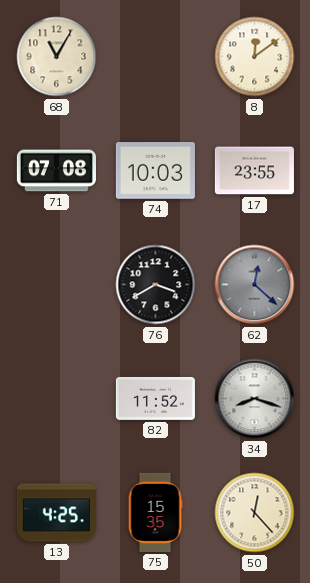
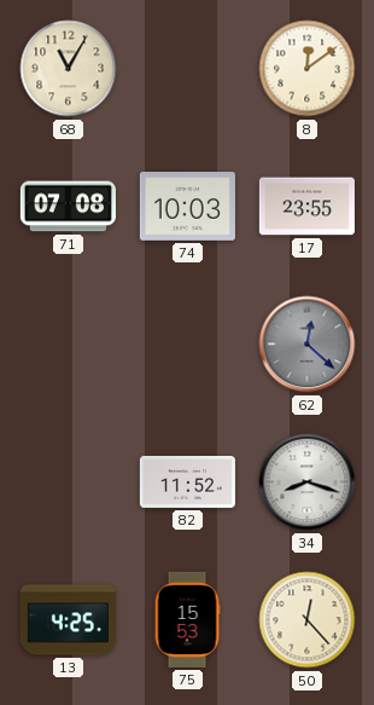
76: 3:40 -> none (156, 285)
75: 15:35 -> 15:53 (187, 619)
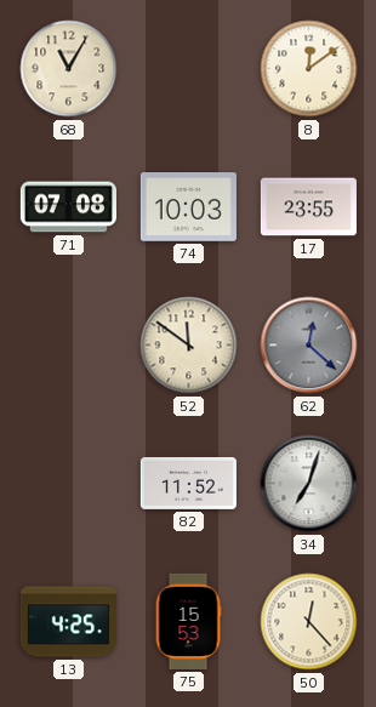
52: none -> 11:51 (189, 346)
34: 8:18 -> 7:03 (309, 484)
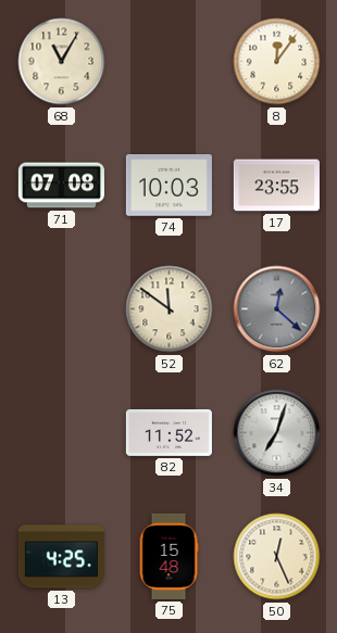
8: 12:09 -> 12:06 (277, 62)
75: 15:53 -> 15:48 (168, 556)
50: 12:23 -> 12:26 (277, 557)
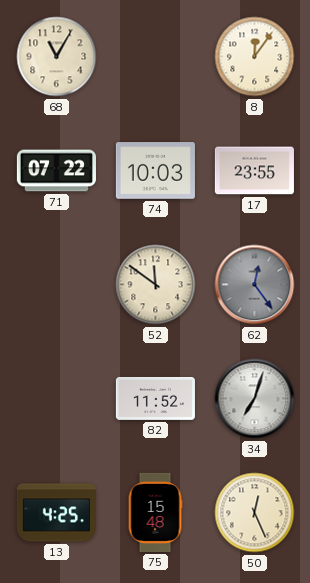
71: 07:08 -> 07:22 (56, 171)
62: 12:22 -> 12:24 (255, 285)
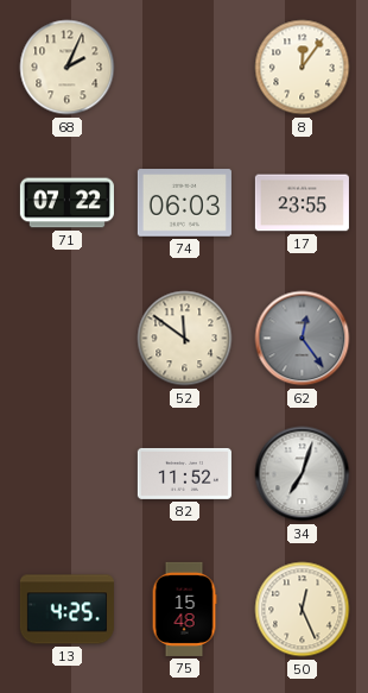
68: 11:05 -> 2:04 (68, 68)
74: 10:03 -> 06:03 (184, 203)
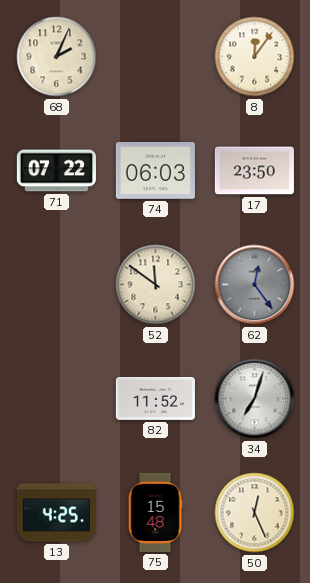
17: 23:55 -> 23:50 (254, 171)
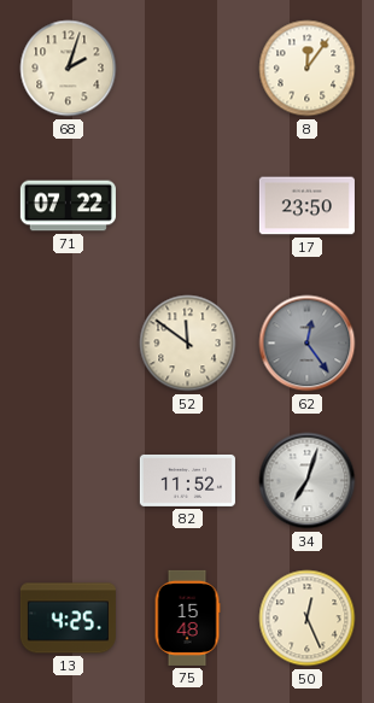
68: 2:04 -> 2:03 (69, 69)
74: 06:03 -> none (155, 171)
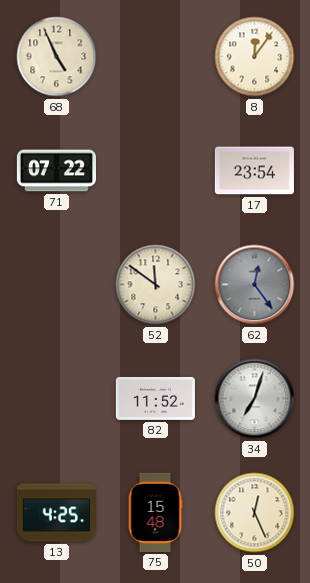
68: 2:03 -> 4:56 (57, 57)
17: 23:50 -> 23:54 (254, 171)
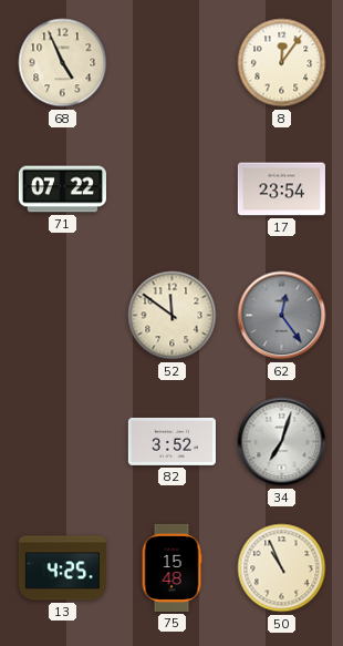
82: 11:52 -> 3:52 (171, 441)
50: 12:26 -> 10:56 (282, 568)
